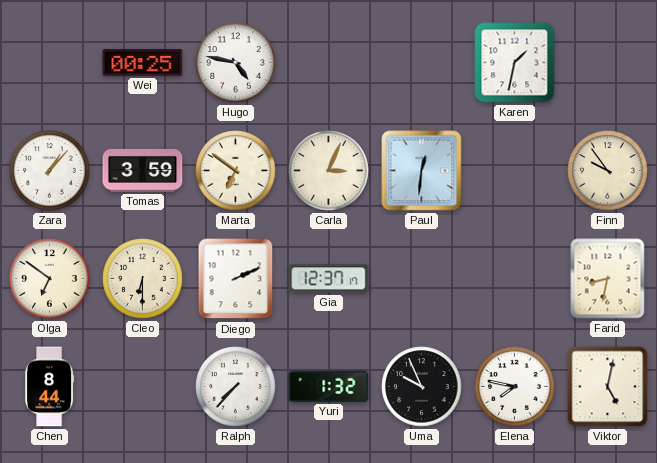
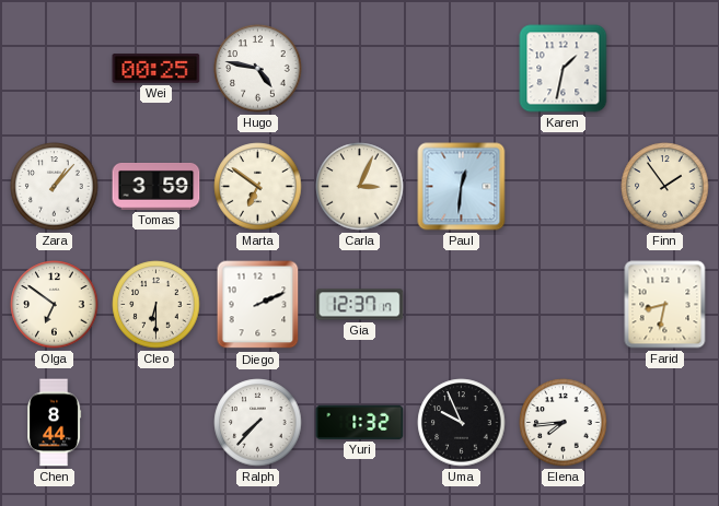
Finn: 9:54 -> 1:54 (665, 187)
Elena: 7:47 -> 7:44 (564, 423)
Viktor: 5:02 -> none (608, 387)
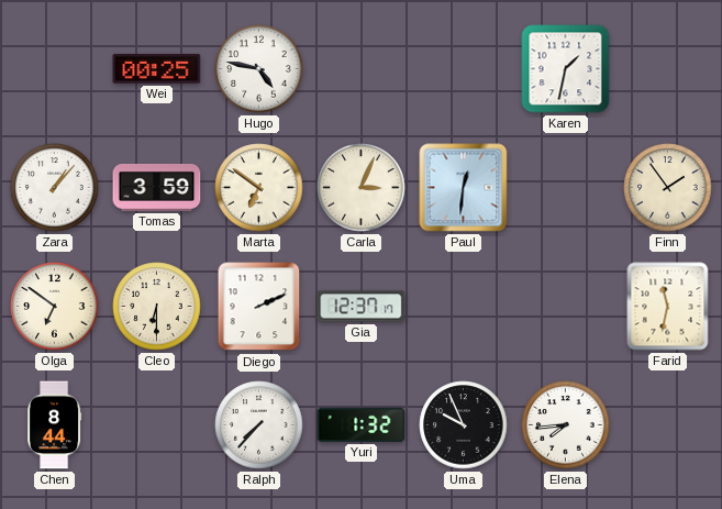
Farid: 8:32 -> 11:32 (668, 307)
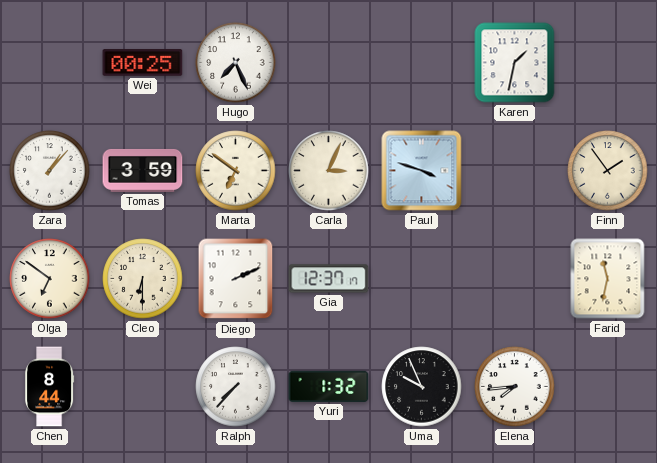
Hugo: 4:47 -> 7:26 (236, 63)
Paul: 12:31 -> 3:48 (422, 171)
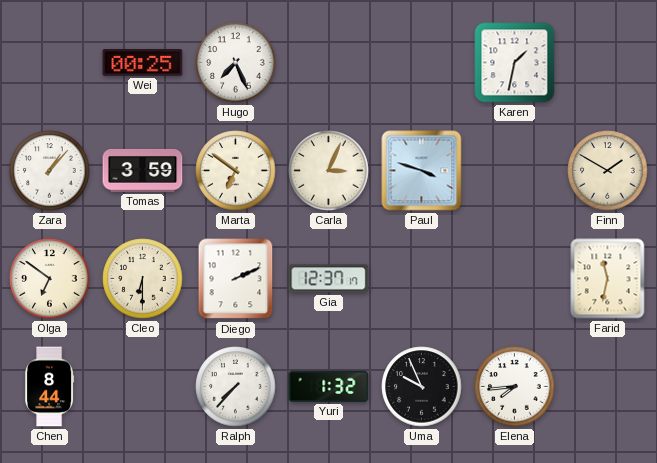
Finn: 1:54 -> 1:50 (608, 171)
